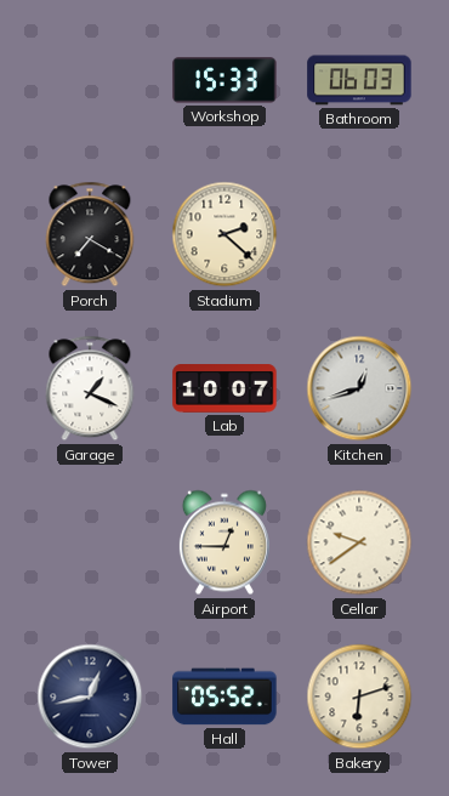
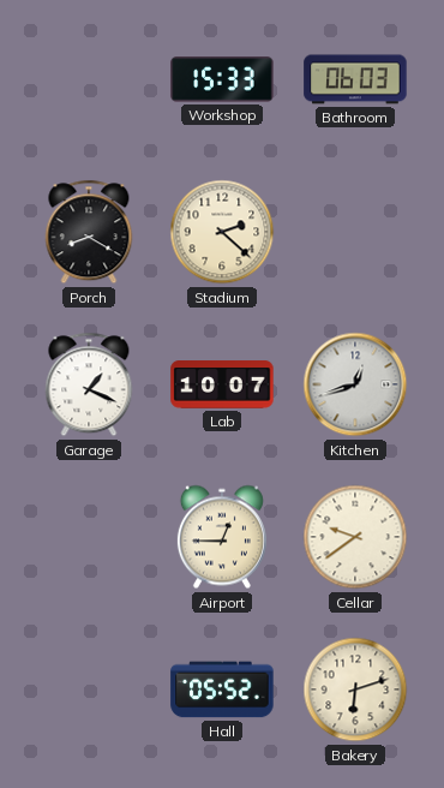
Porch: 7:20 -> 8:20 (89, 232)
Tower: 12:43 -> none (90, 696)
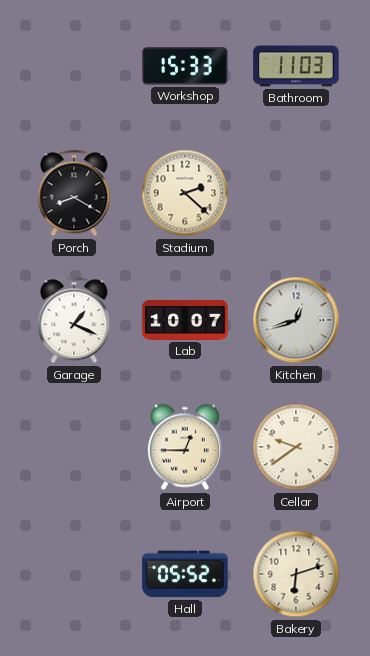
Bathroom: 06:03 -> 11:03 (296, 66)
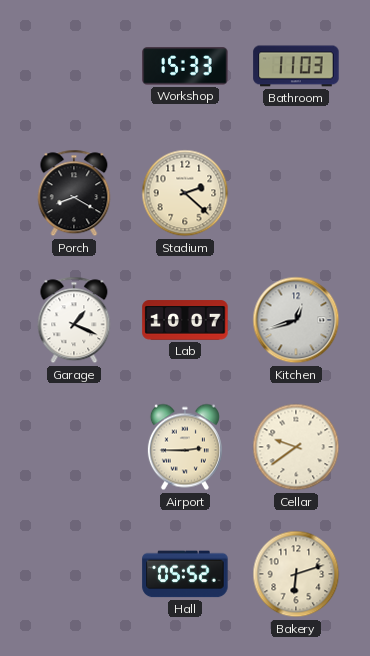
Airport: 12:45 -> 2:45 (185, 447)
